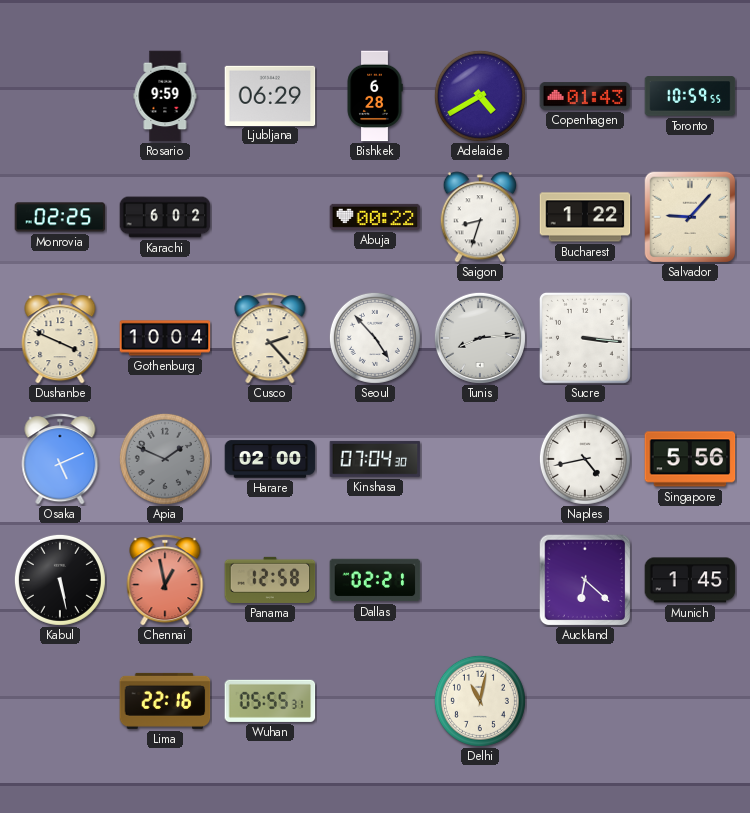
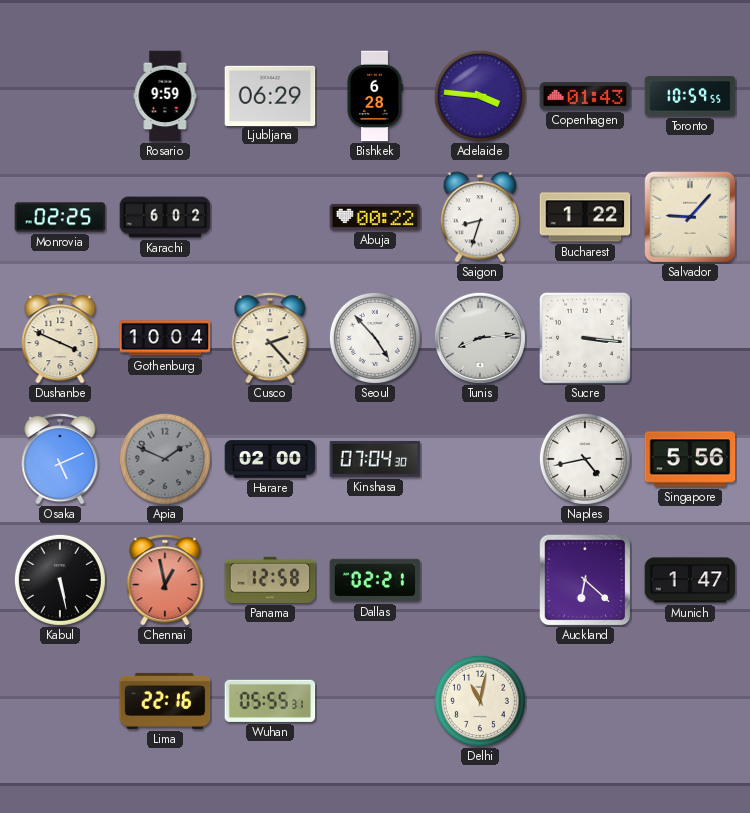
Adelaide: 4:40 -> 3:46 (480, 96)
Munich: 1:45 -> 1:47 (690, 580)
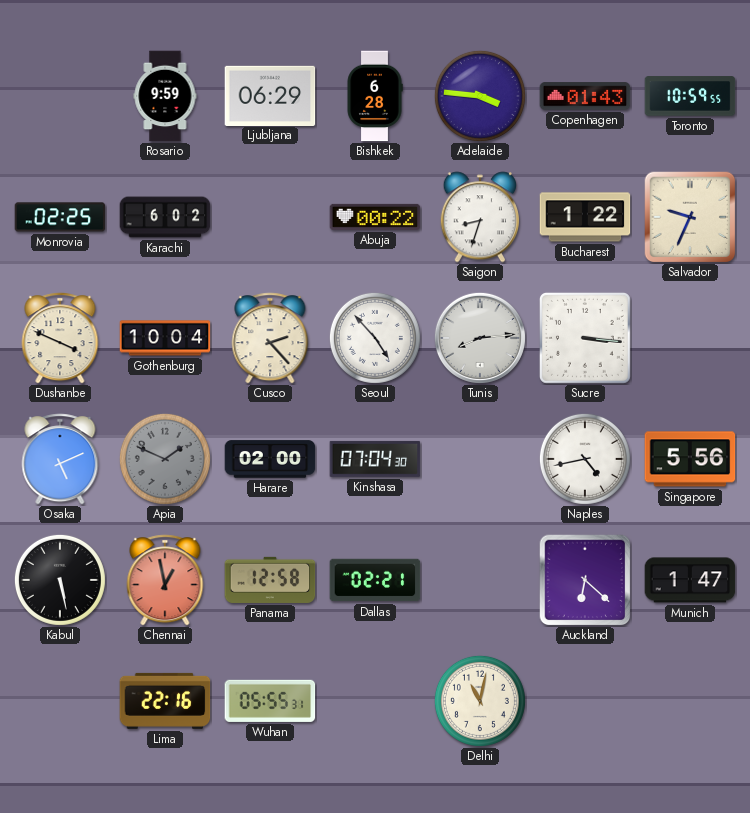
Salvador: 9:07 -> 9:34 (690, 217)
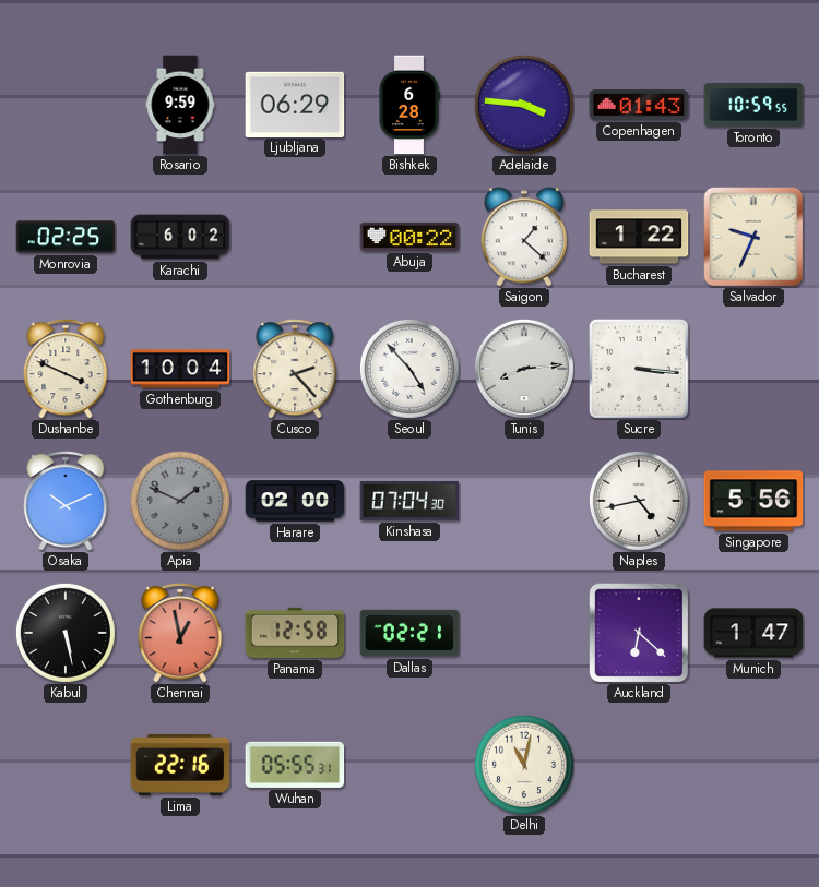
Saigon: 8:33 -> 1:22 (523, 237)
Osaka: 5:11 -> 10:11 (66, 501)
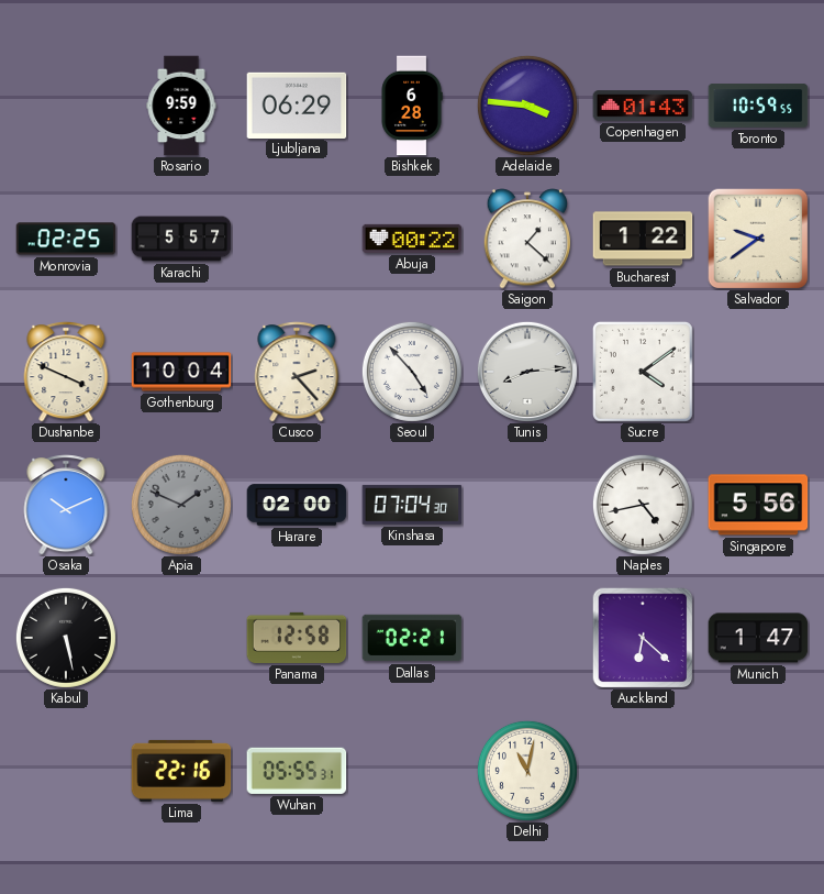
Karachi: 6:02 -> 5:57 (181, 239)
Salvador: 9:34 -> 9:39 (758, 239)
Sucre: 3:16 -> 4:09 (643, 372)
Chennai: 12:58 -> none (180, 633)
